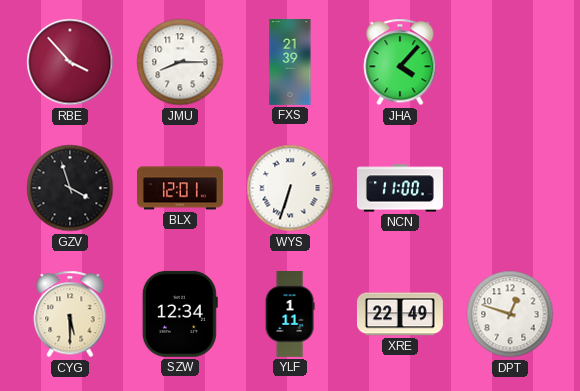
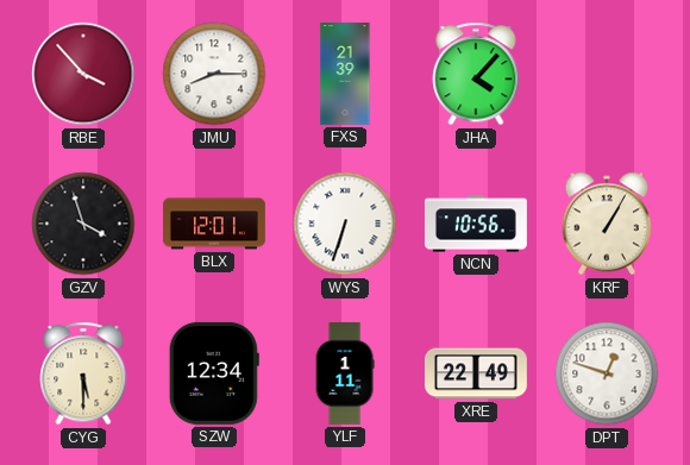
NCN: 11:00 -> 10:56 (476, 224)
KRF: none -> 1:05 (607, 224)
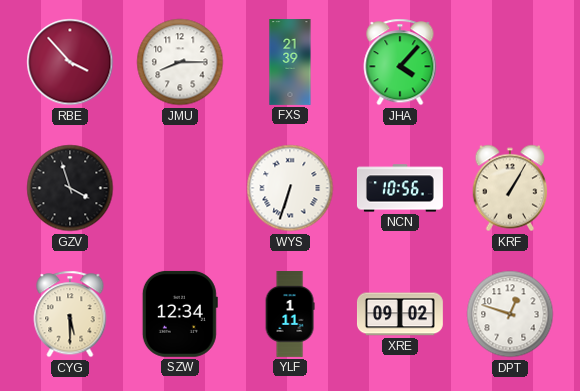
BLX: 12:01 -> none (215, 224)
XRE: 22:49 -> 09:02 (400, 314)
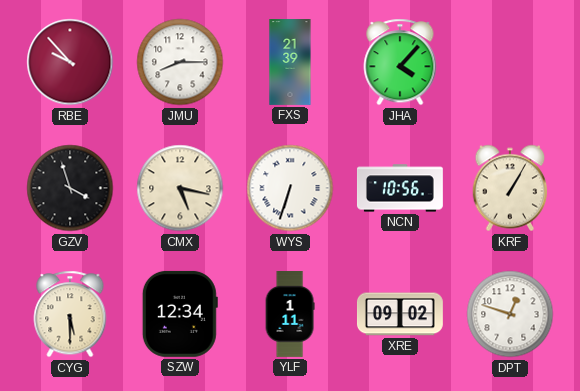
RBE: 3:53 -> 9:53 (70, 62)
CMX: none -> 5:17 (180, 188)
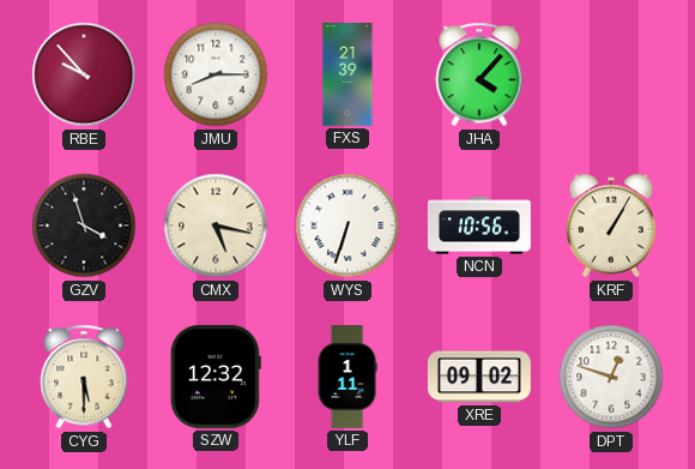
SZW: 12:34 -> 12:32 (216, 377)
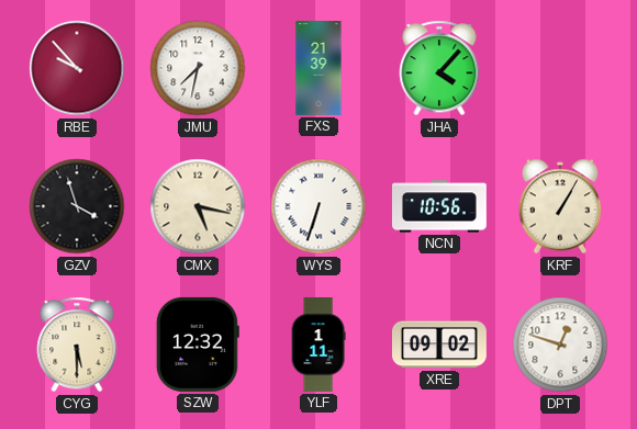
JMU: 8:15 -> 7:32 (198, 68)
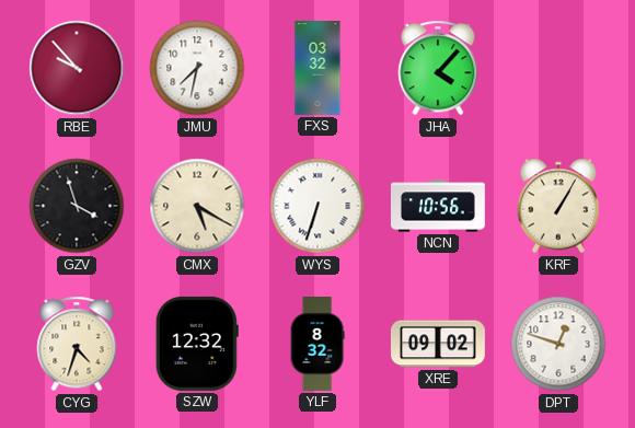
FXS: 21:39 -> 03:32 (317, 69)
CMX: 5:17 -> 5:20 (197, 206)
CYG: 5:30 -> 4:33 (77, 344)
YLF: 1:11 -> 8:32 (317, 345)
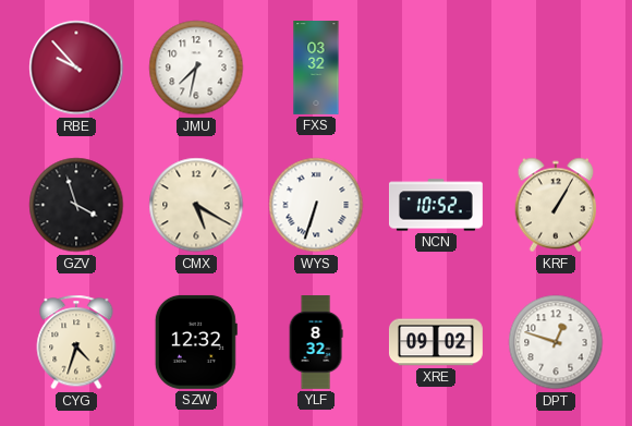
JHA: 4:07 -> none (438, 68)
NCN: 10:56 -> 10:52 (436, 205)
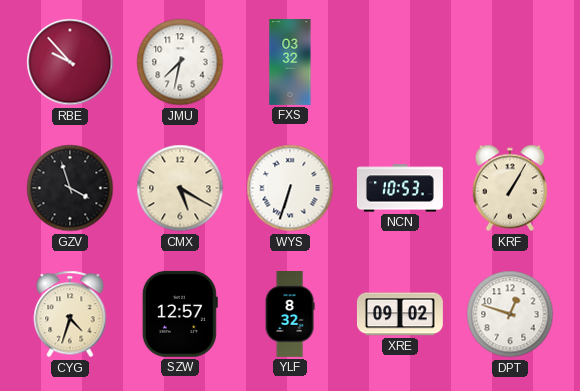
NCN: 10:52 -> 10:53 (400, 188)
SZW: 12:32 -> 12:57 (180, 314)
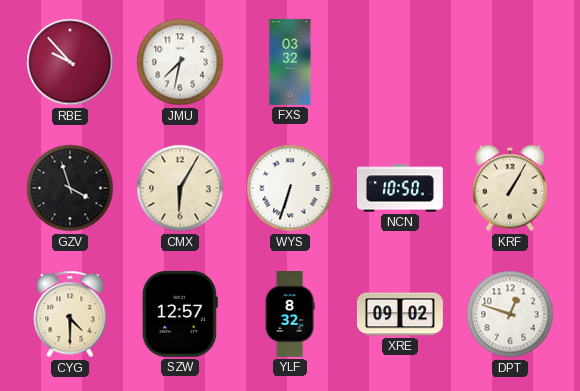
CMX: 5:20 -> 6:05 (180, 188)
NCN: 10:53 -> 10:50 (400, 188)
CYG: 4:33 -> 4:30 (70, 314)
